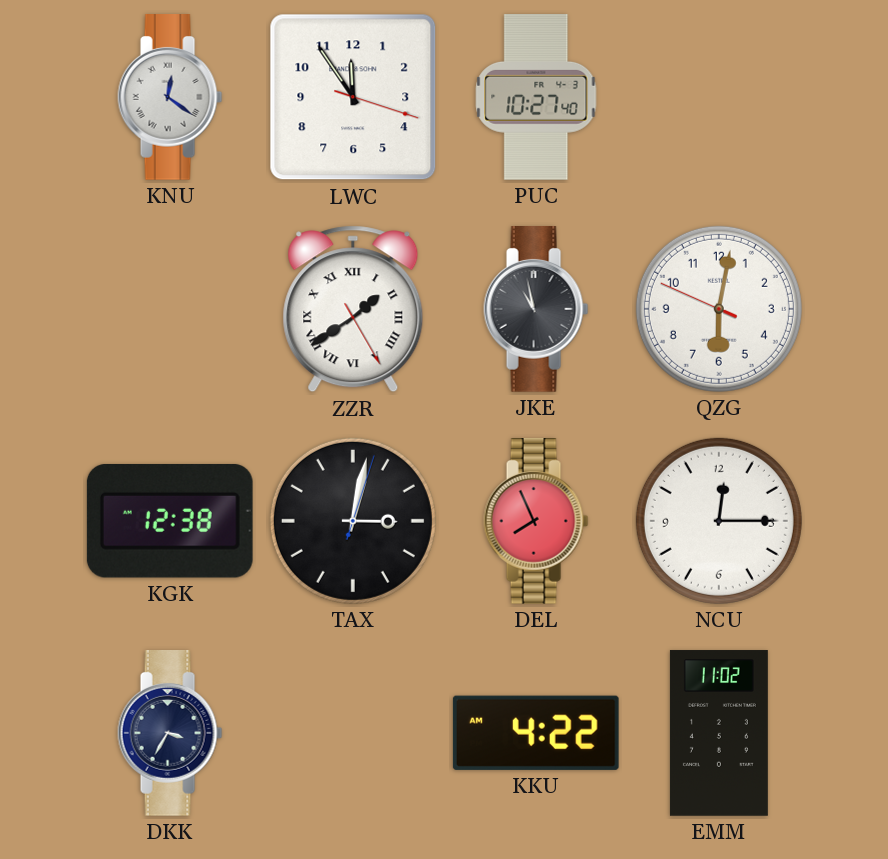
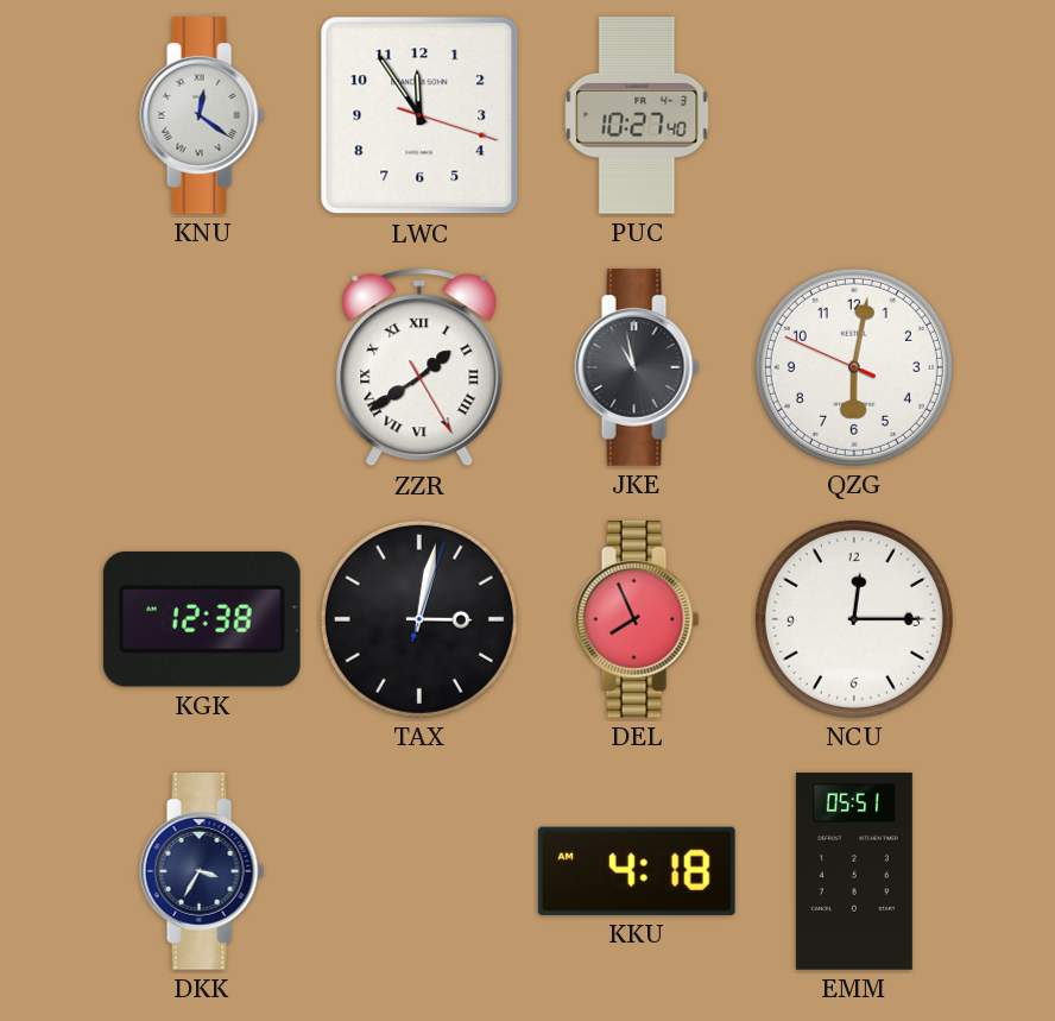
KKU: 4:22 -> 4:18 (637, 871)
EMM: 11:02 -> 05:51 (854, 871)
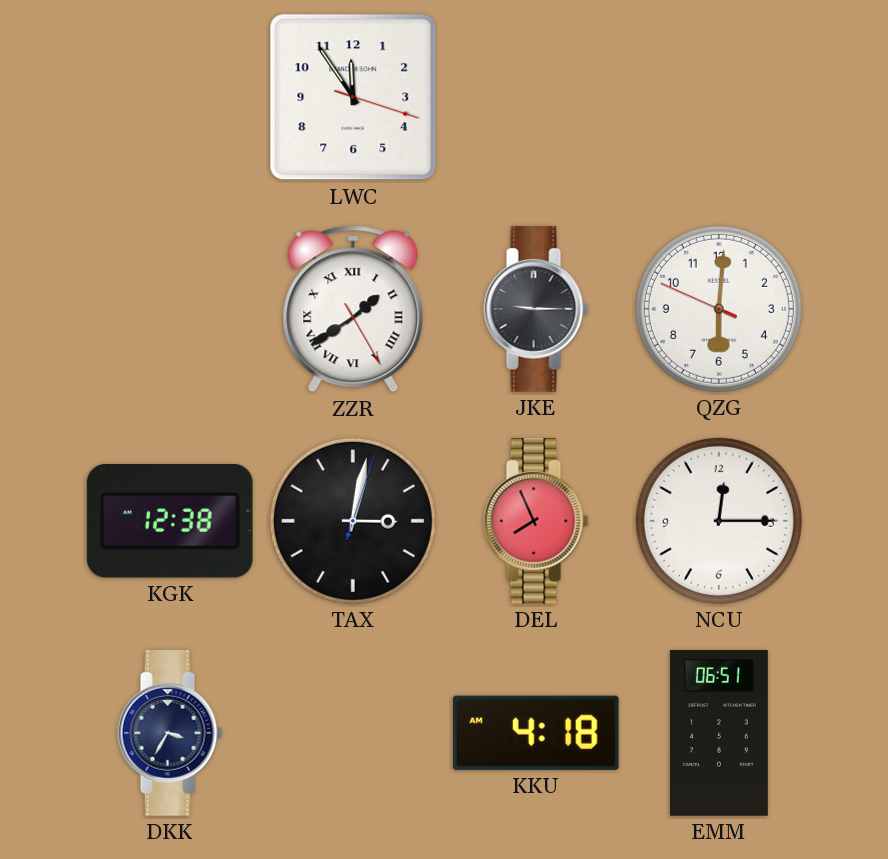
KNU: 12:21 -> none (202, 116)
PUC: 10:27 -> none (637, 116)
JKE: 10:58 -> 9:15 (536, 310)
QZG: 6:01 -> 6:00 (719, 309)
EMM: 05:51 -> 06:51 (719, 733)
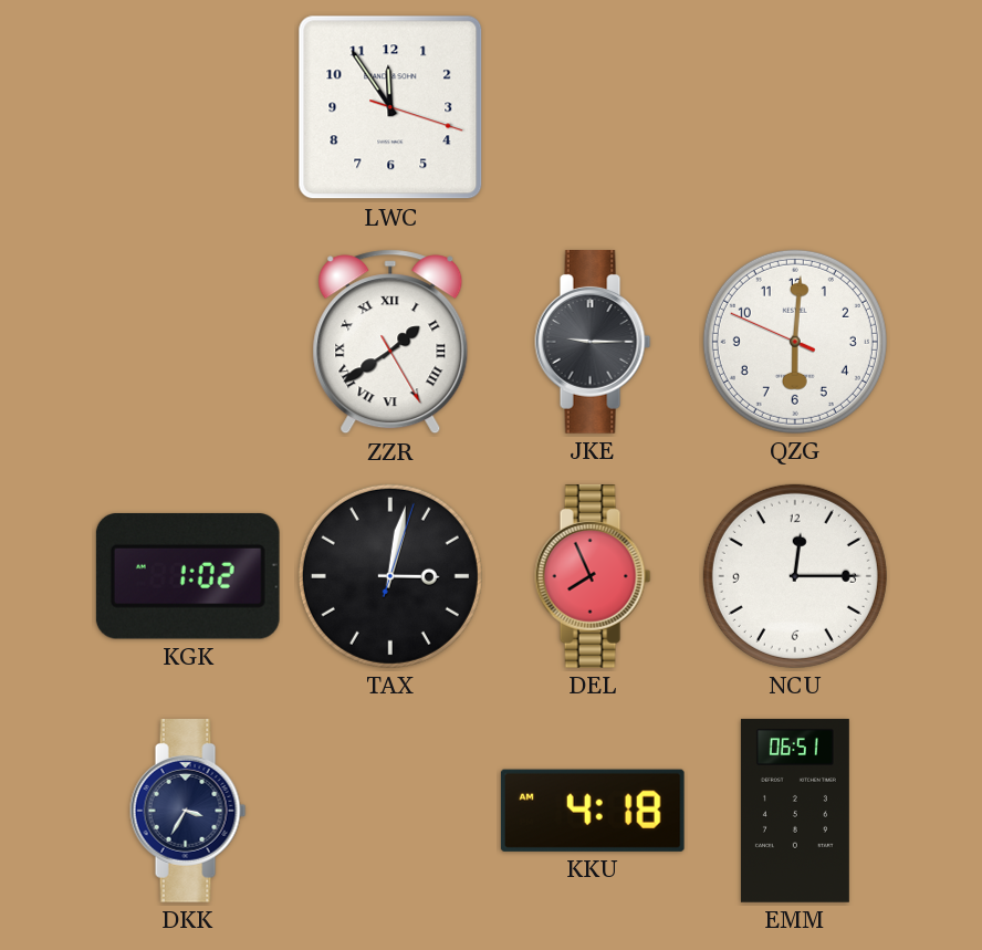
KGK: 12:38 -> 1:02 (188, 576)
